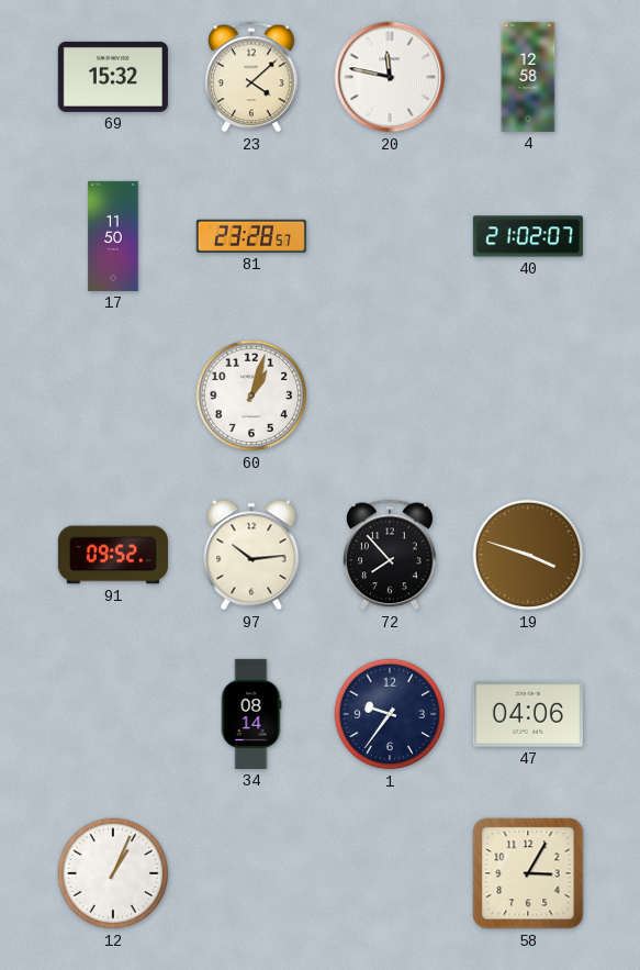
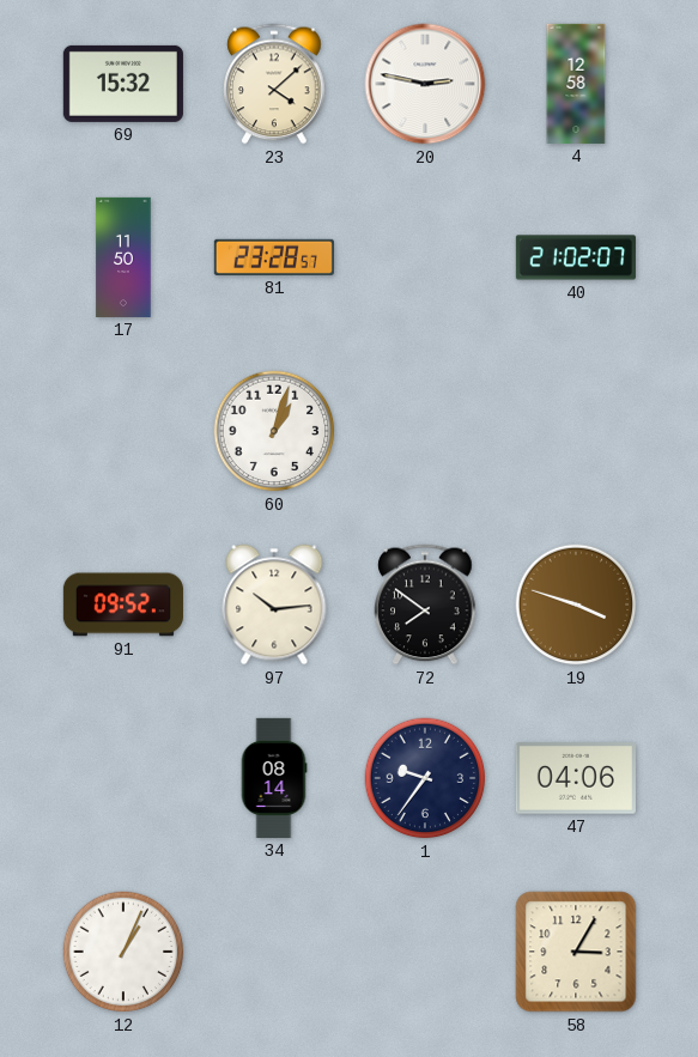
20: 11:47 -> 2:47 (425, 84)
72: 7:53 -> 7:51 (425, 605)
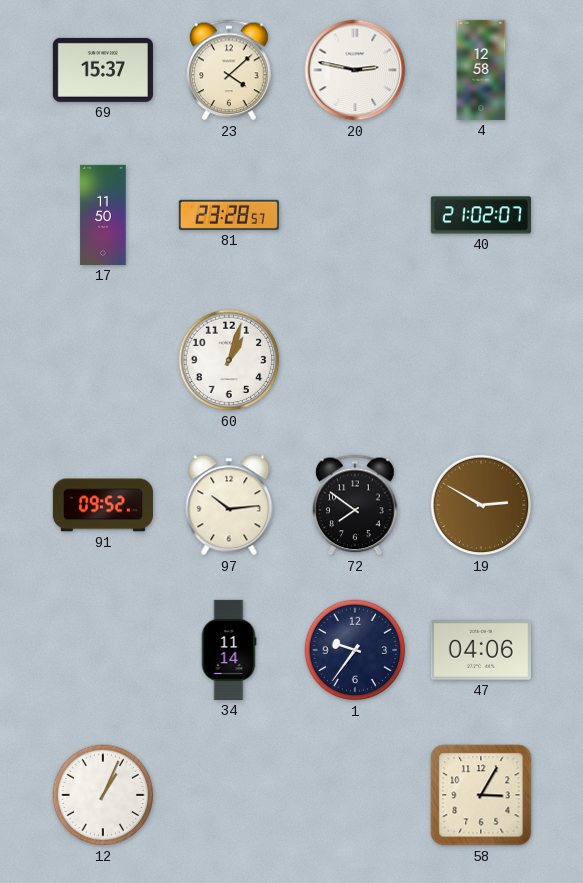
69: 15:32 -> 15:37 (103, 70)
19: 3:48 -> 2:50 (481, 505)
34: 08:14 -> 11:14 (229, 650)
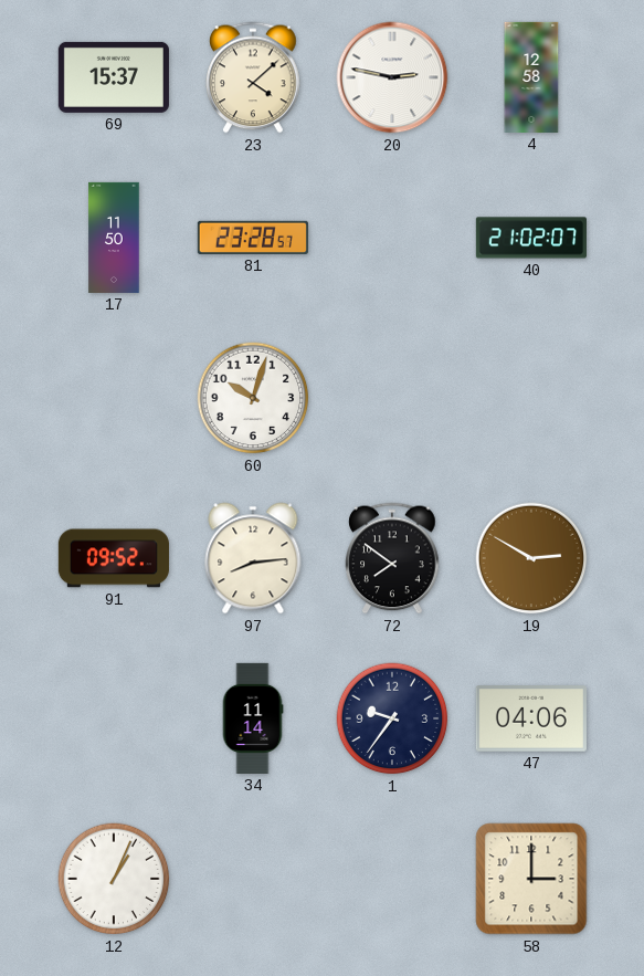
60: 1:03 -> 10:03 (253, 398)
97: 10:14 -> 8:14 (253, 558)
58: 3:05 -> 3:00 (531, 879)
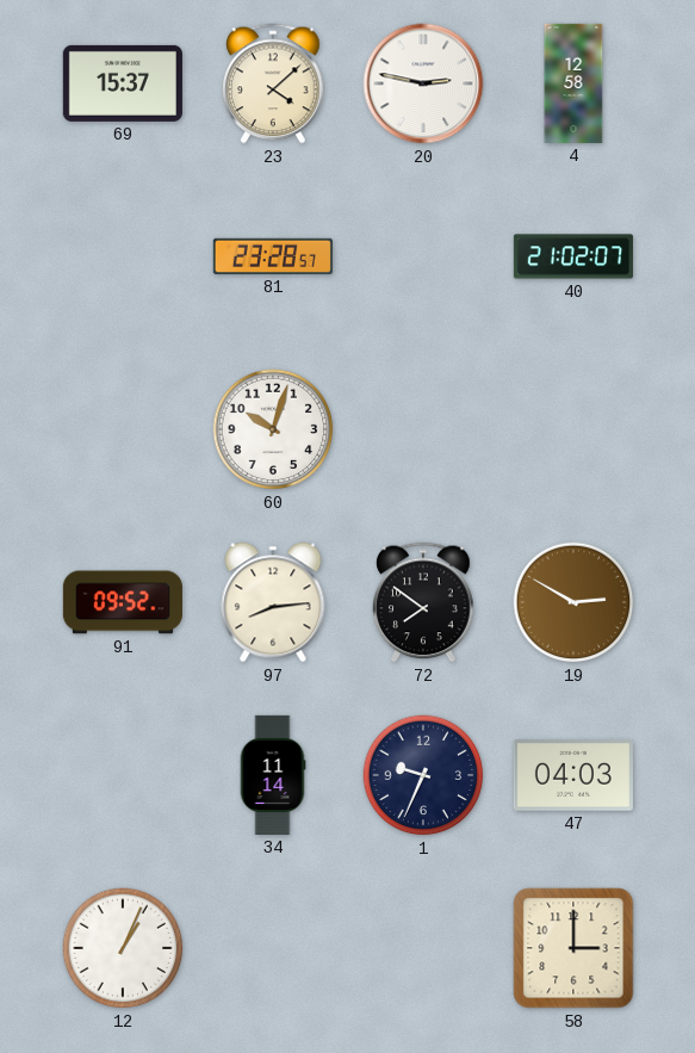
17: 11:50 -> none (114, 238)
1: 9:36 -> 9:34 (423, 775)
47: 04:06 -> 04:03 (573, 775)
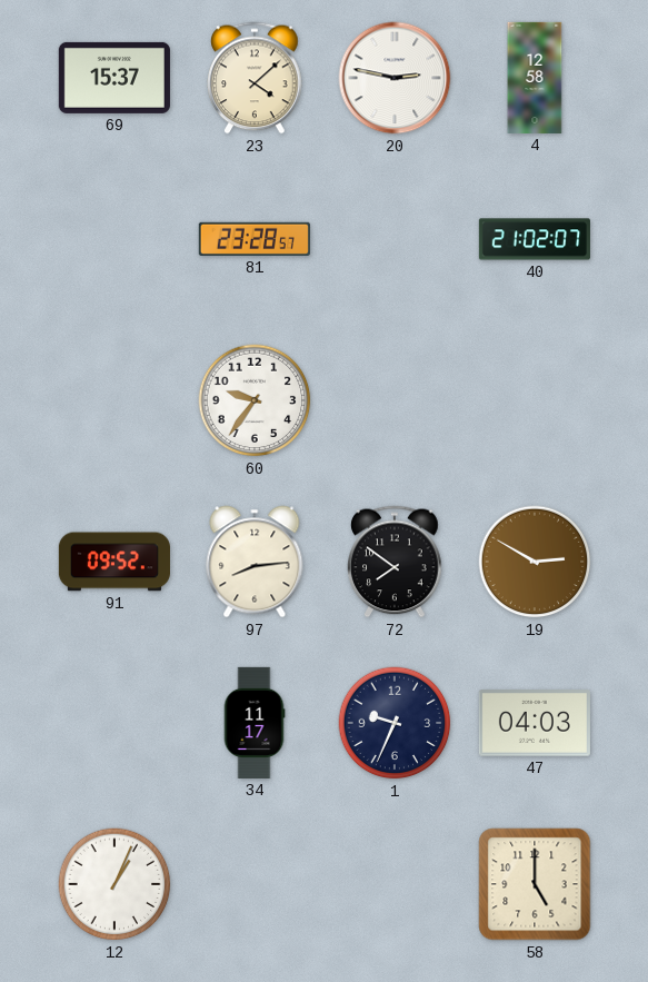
60: 10:03 -> 9:36 (255, 400)
34: 11:14 -> 11:17 (255, 723)
58: 3:00 -> 5:00 (535, 884)
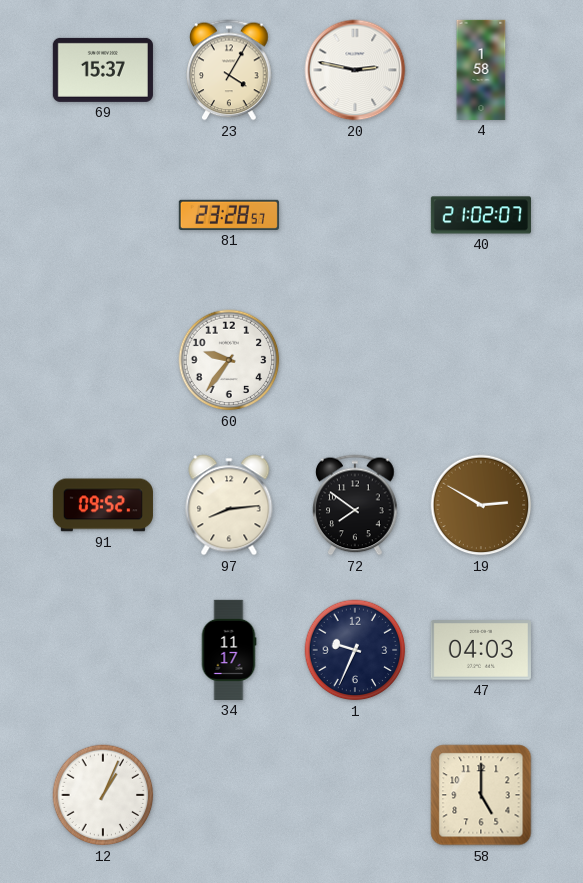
23: 4:08 -> 4:05 (229, 70)
4: 12:58 -> 1:58 (481, 70)
